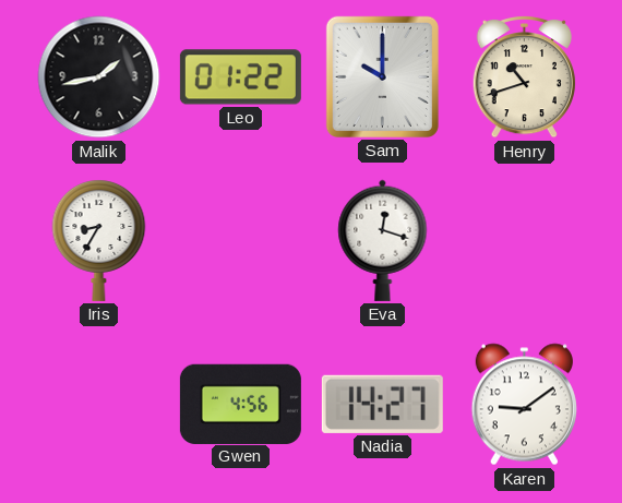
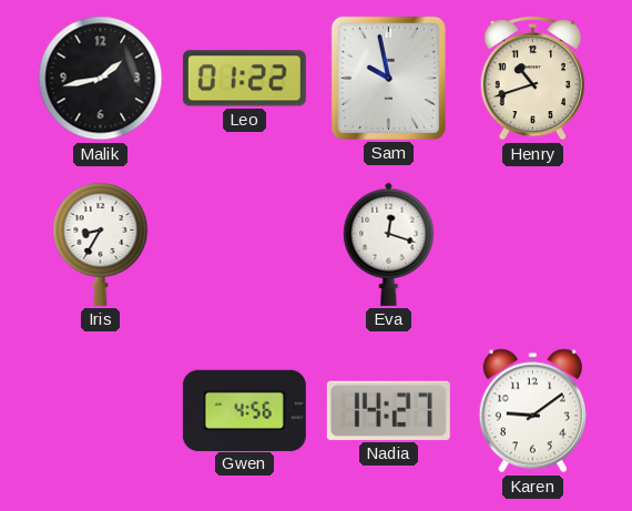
Sam: 10:00 -> 9:58 (388, 78)
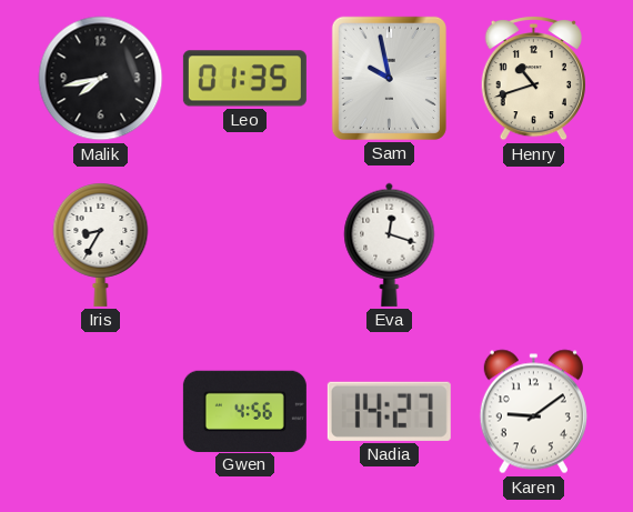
Malik: 1:43 -> 7:43 (101, 79)
Leo: 01:22 -> 01:35 (244, 79)
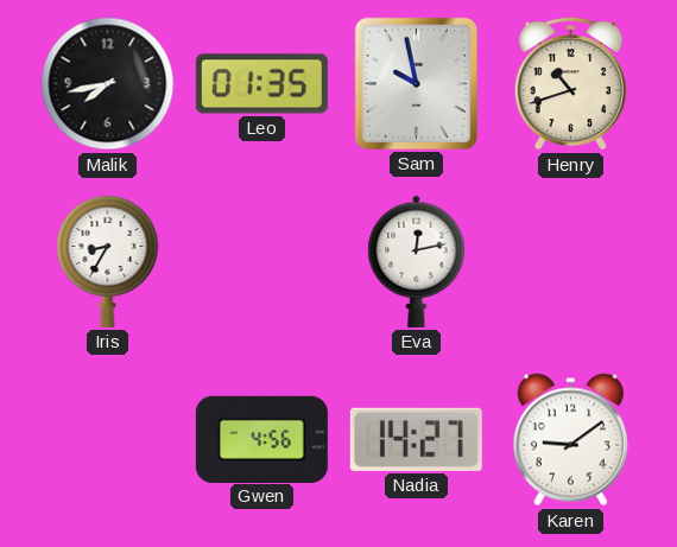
Eva: 12:18 -> 12:13 (417, 261)
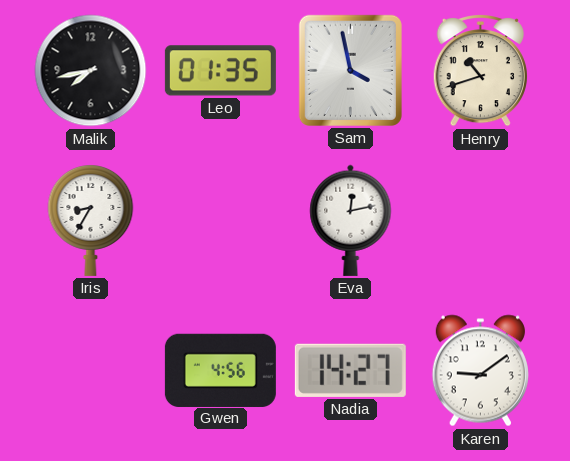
Sam: 9:58 -> 3:58 (350, 70)
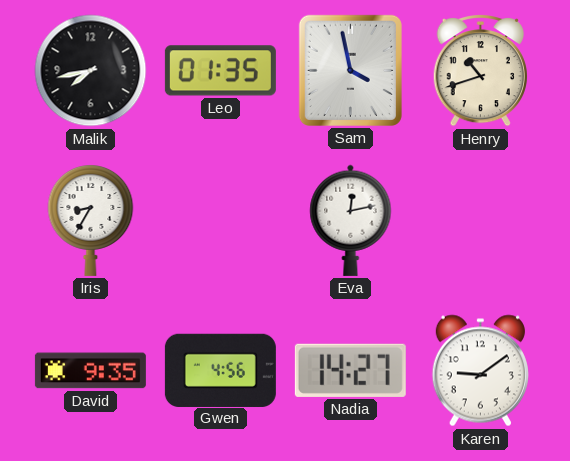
David: none -> 9:35 (90, 371)
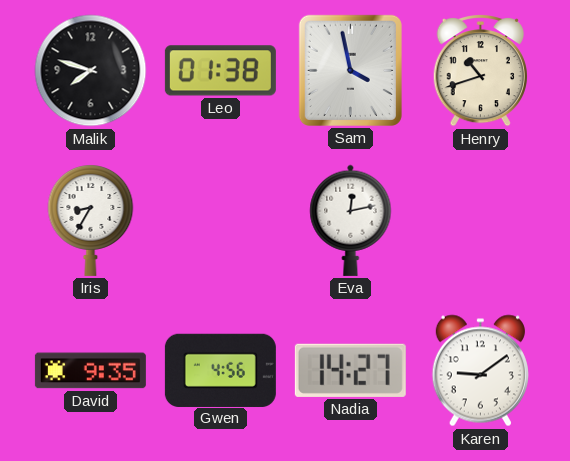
Malik: 7:43 -> 7:48 (91, 71)
Leo: 01:35 -> 01:38 (220, 71)
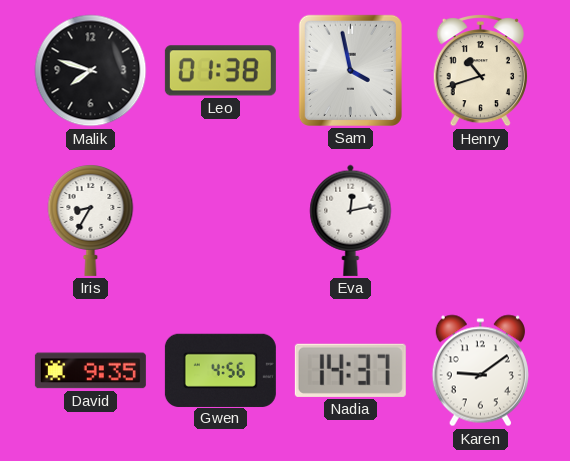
Nadia: 14:27 -> 14:37 (350, 370)
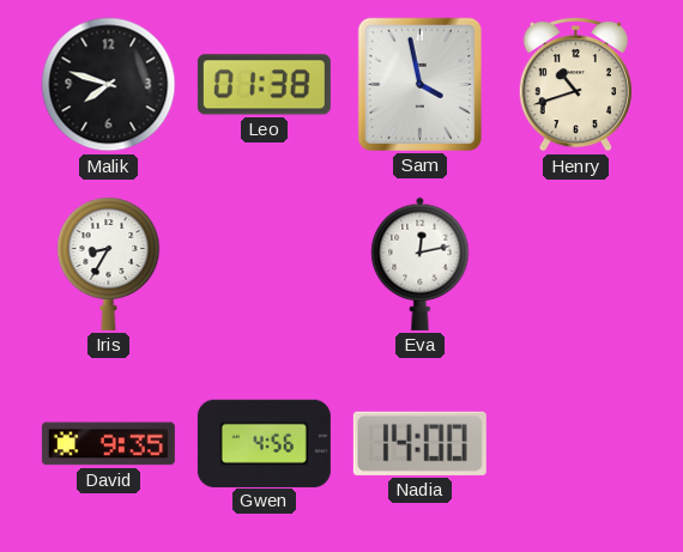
Nadia: 14:37 -> 14:00 (419, 443)
Karen: 9:09 -> none (480, 371)
